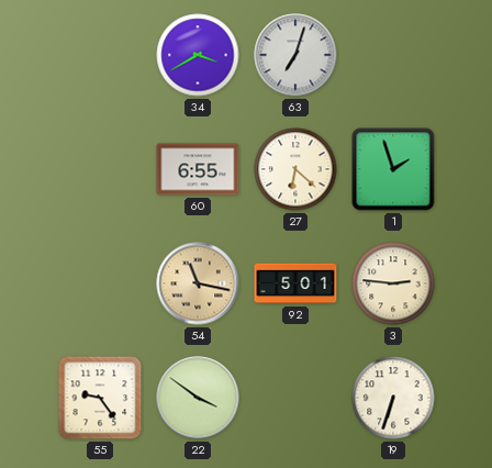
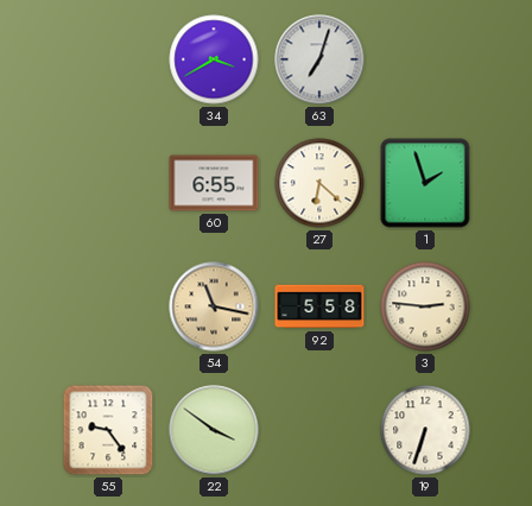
92: 5:01 -> 5:58 (319, 306)
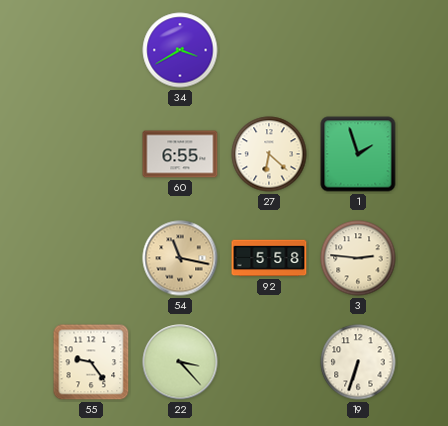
63: 7:03 -> none (319, 59)
22: 3:51 -> 3:23 (180, 362)
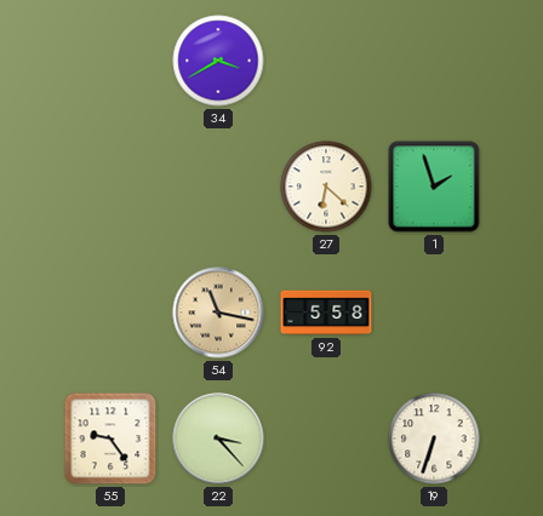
60: 6:55 -> none (180, 154)
3: 2:46 -> none (358, 258)
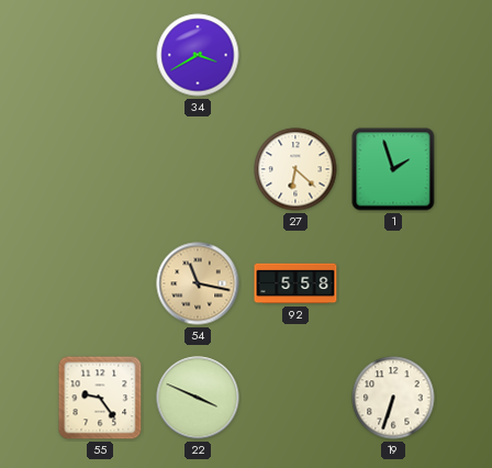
22: 3:23 -> 3:49 (198, 398)
